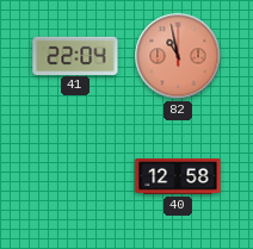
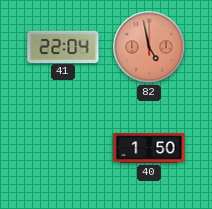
82: 10:58 -> 4:58 (149, 47)
40: 12:58 -> 1:50 (149, 149)
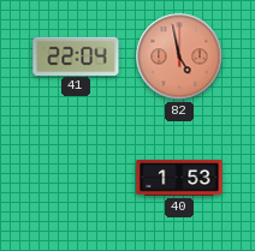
40: 1:50 -> 1:53 (179, 179)
